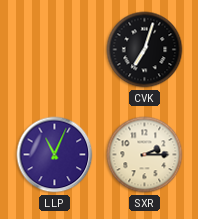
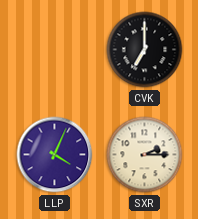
CVK: 7:03 -> 7:00 (145, 50)
LLP: 11:04 -> 4:04 (55, 155)
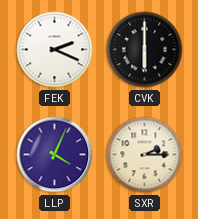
FEK: none -> 2:19 (55, 50)
CVK: 7:00 -> 6:00 (145, 50)
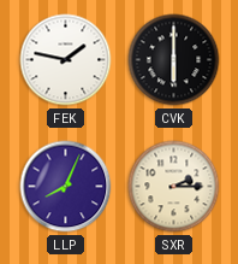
FEK: 2:19 -> 1:47 (66, 60)
LLP: 4:04 -> 8:04 (66, 187)
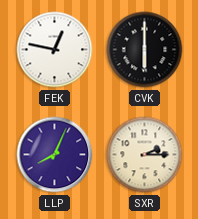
FEK: 1:47 -> 12:47 (55, 50)
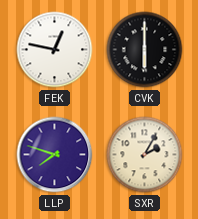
LLP: 8:04 -> 7:48 (55, 155)
SXR: 2:15 -> 2:05 (145, 155)
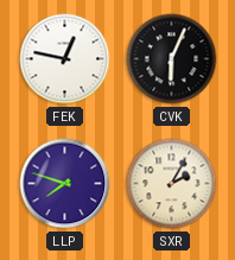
CVK: 6:00 -> 6:04 (172, 59)
